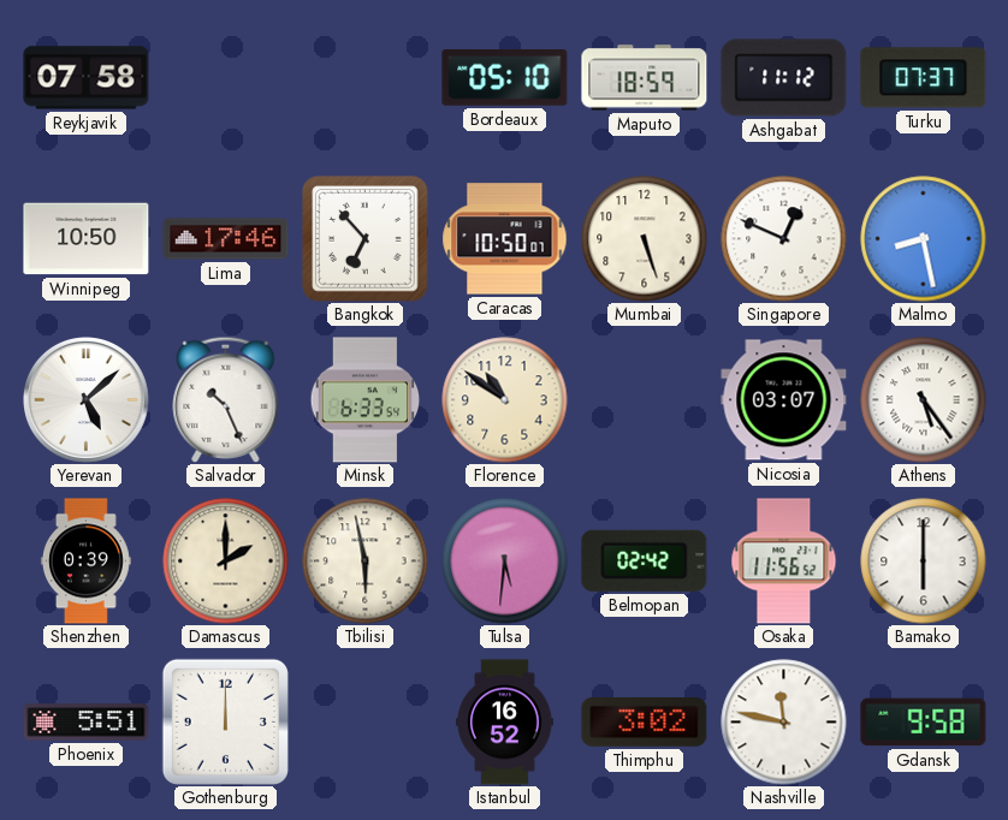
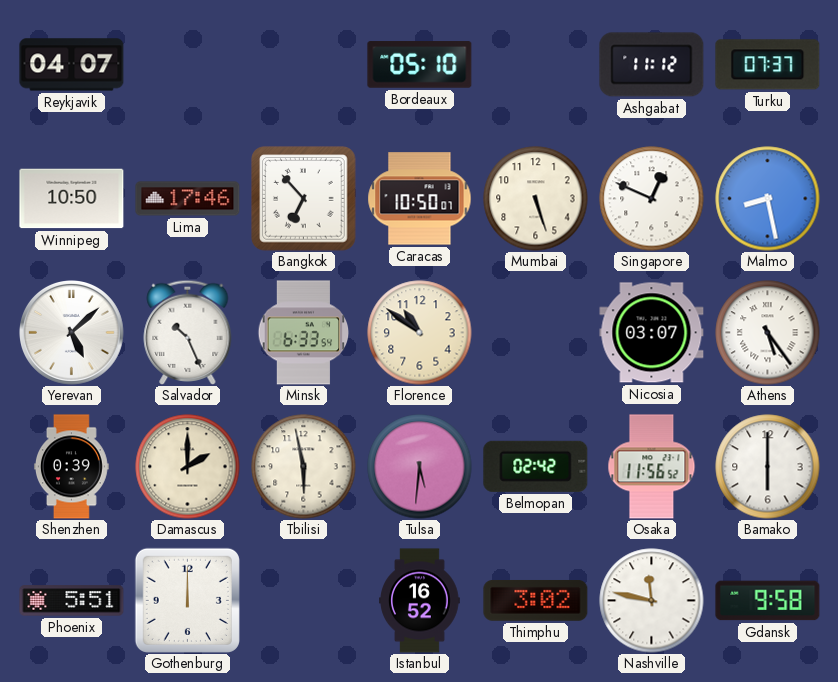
Reykjavik: 07:58 -> 04:07 (72, 65)
Maputo: 18:59 -> none (645, 78)
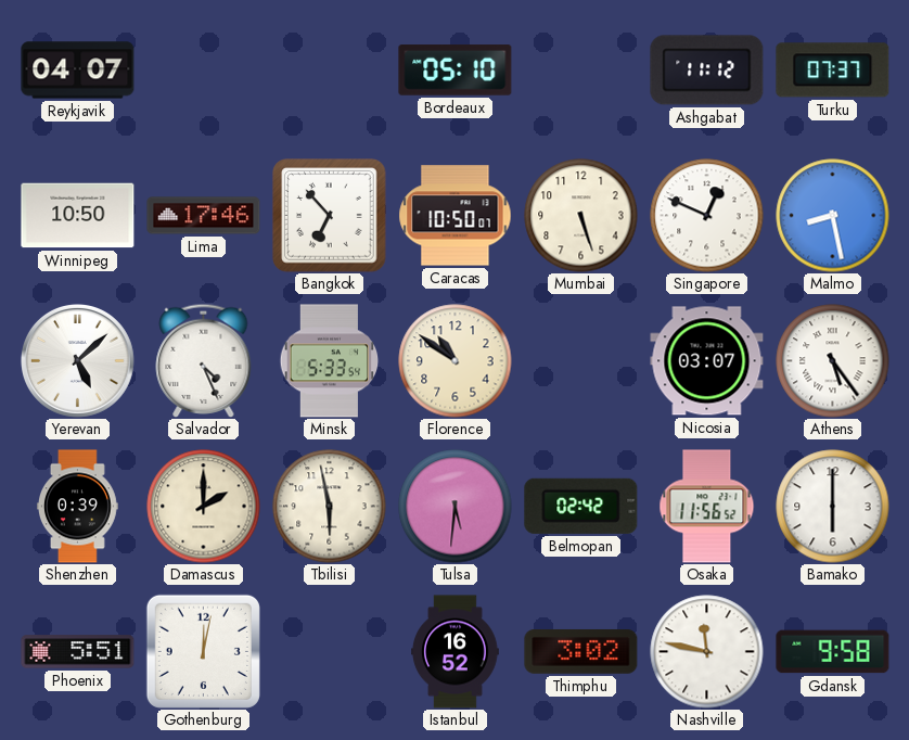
Salvador: 10:26 -> 4:26 (204, 360)
Minsk: 6:33 -> 5:33 (330, 361)
Gothenburg: 12:00 -> 12:02 (203, 651)
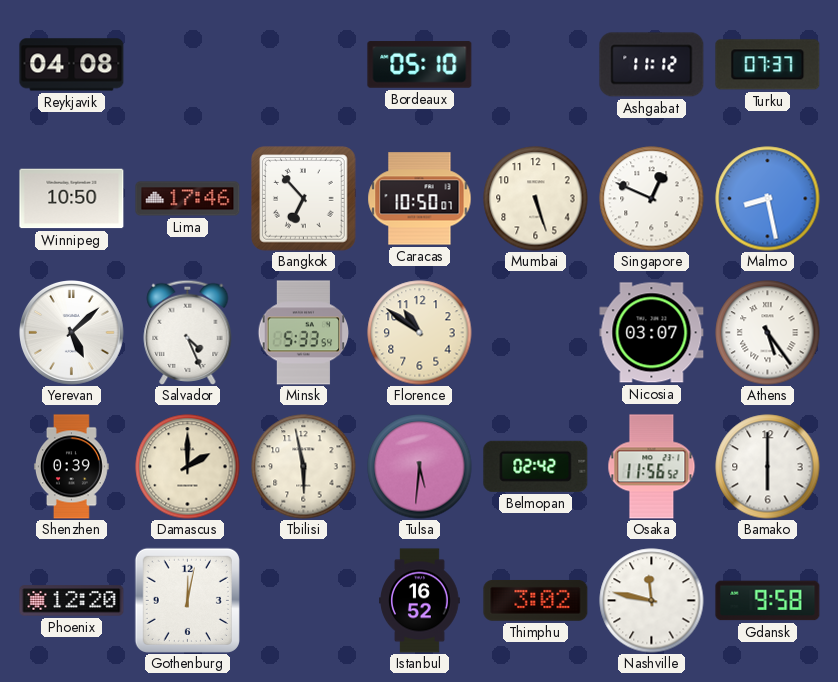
Reykjavik: 04:07 -> 04:08 (72, 65)
Phoenix: 5:51 -> 12:20 (72, 601)
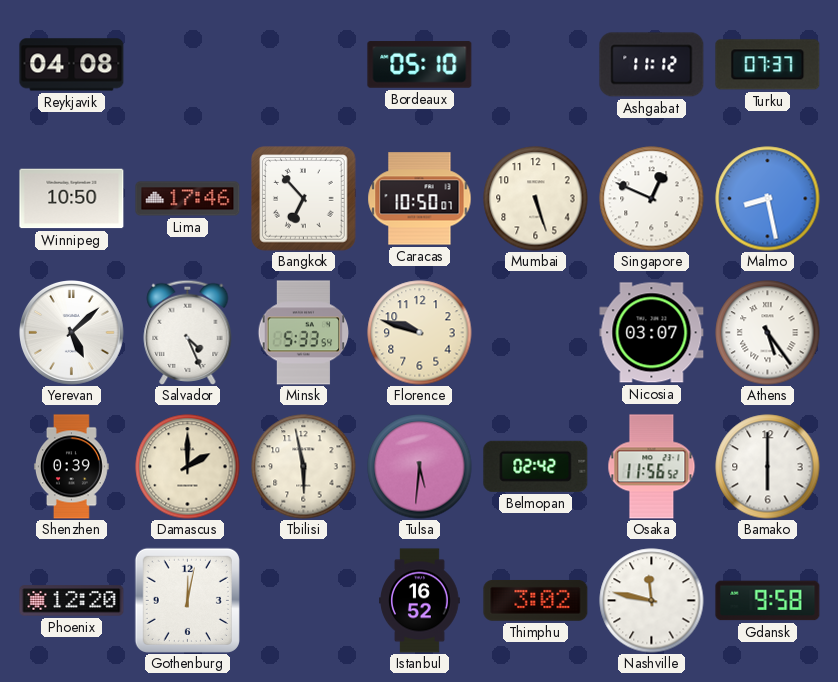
Florence: 10:51 -> 9:48 (420, 333)
